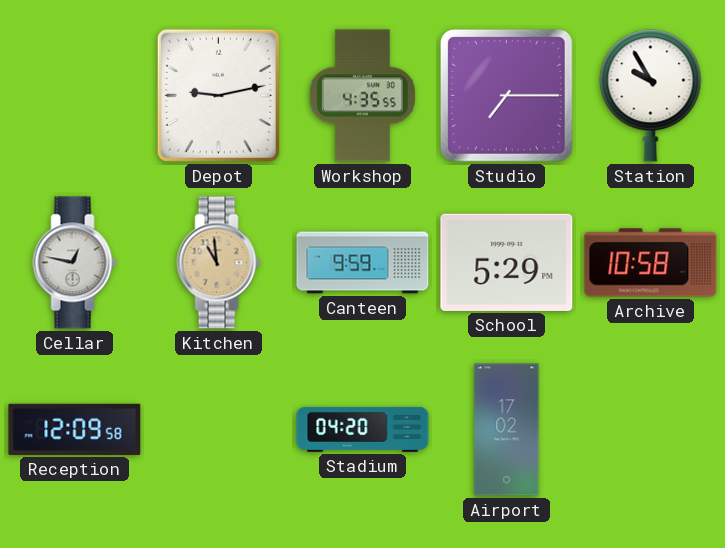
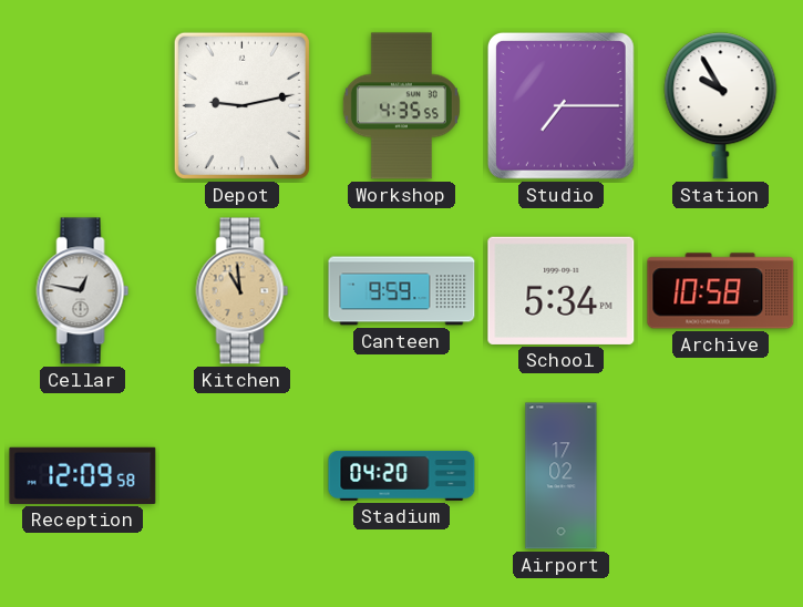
School: 5:29 -> 5:34 (562, 290)
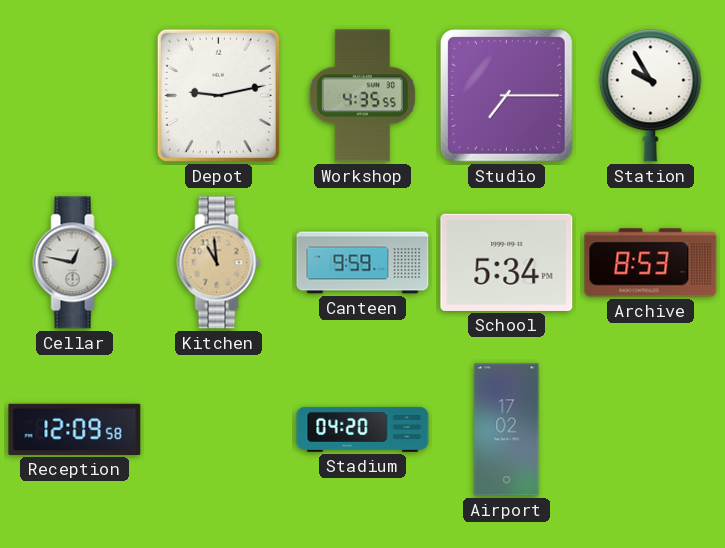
Archive: 10:58 -> 8:53 (651, 263)
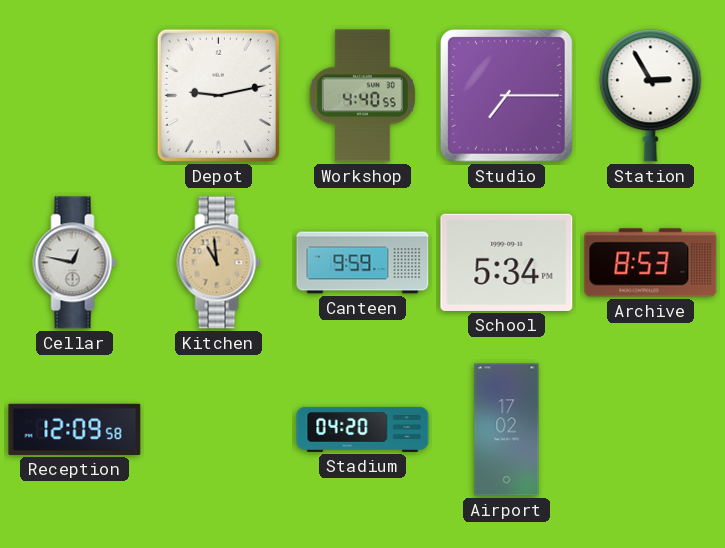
Workshop: 4:35 -> 4:40 (362, 96)
Station: 9:55 -> 2:55 (651, 96)
